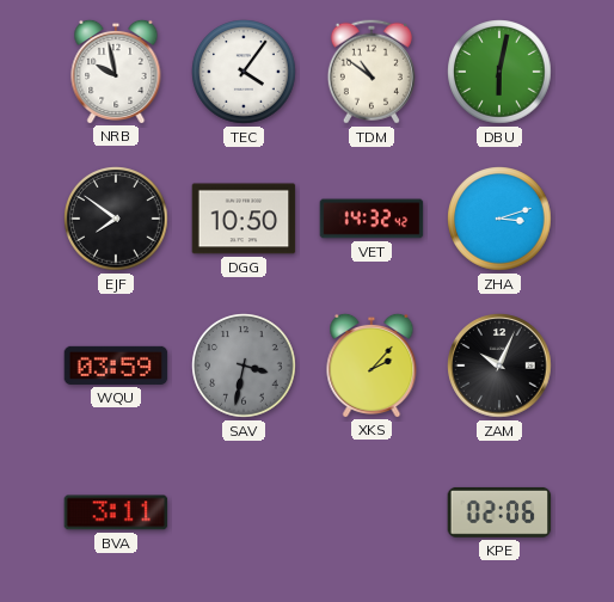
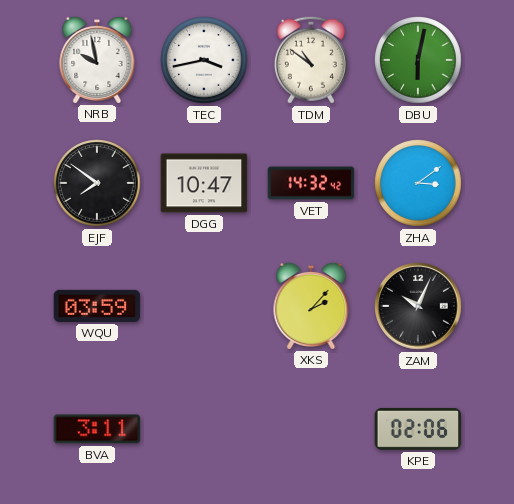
TEC: 4:06 -> 3:43 (204, 60)
DGG: 10:50 -> 10:47 (204, 183)
ZHA: 3:12 -> 3:09 (418, 183)
SAV: 3:32 -> none (244, 365)
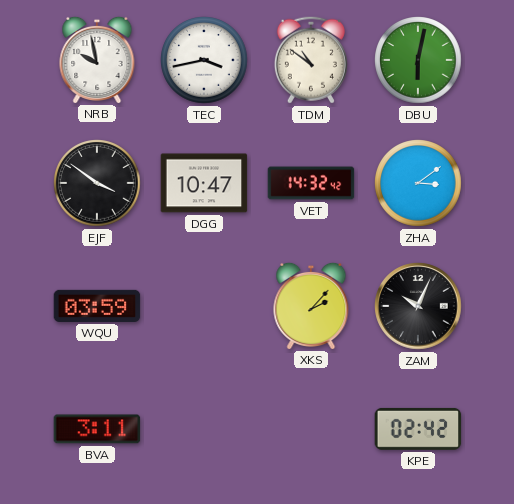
EJF: 7:51 -> 3:51 (97, 183)
KPE: 02:06 -> 02:42 (418, 429)
